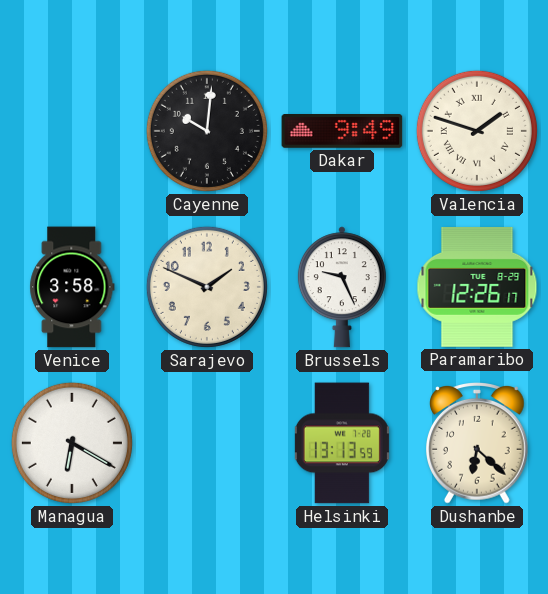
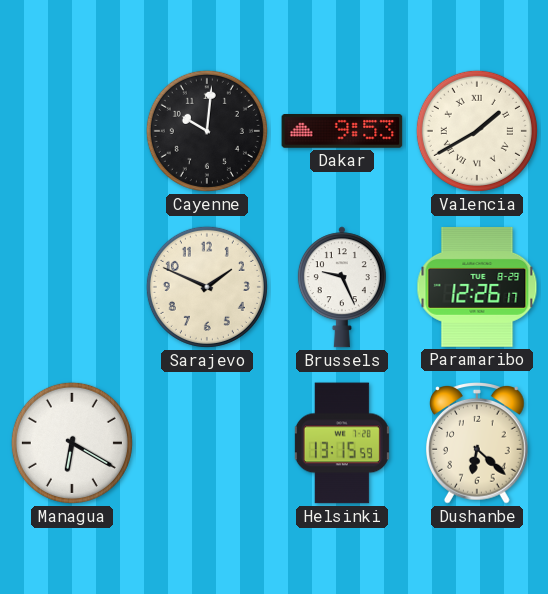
Dakar: 9:49 -> 9:53 (342, 132)
Valencia: 1:48 -> 1:40 (477, 131)
Venice: 3:58 -> none (72, 287)
Helsinki: 13:13 -> 13:15 (342, 443)
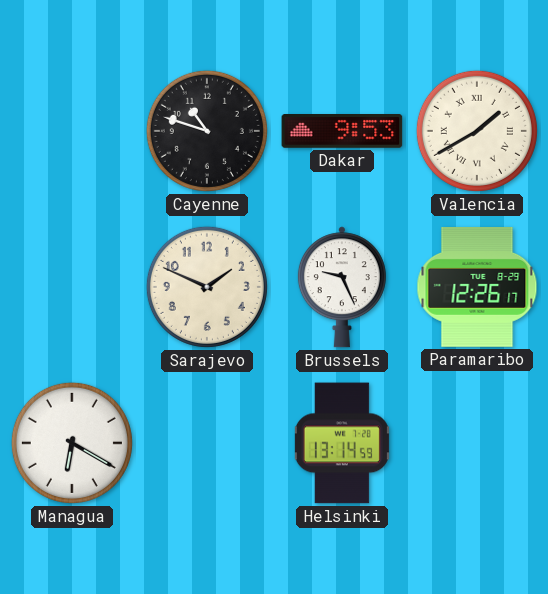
Cayenne: 10:01 -> 10:48 (207, 131)
Helsinki: 13:15 -> 13:14 (342, 443)
Dushanbe: 6:22 -> none (478, 443)
